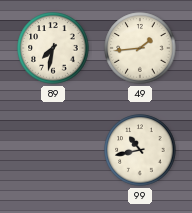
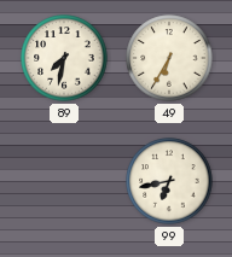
49: 1:44 -> 6:35 (169, 58)
99: 10:43 -> 6:43 (169, 181)
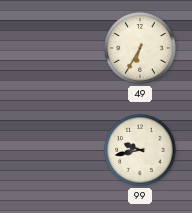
89: 7:32 -> none (64, 58)
99: 6:43 -> 9:43 (140, 150)
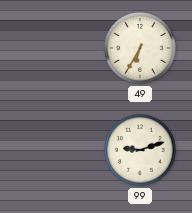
99: 9:43 -> 9:12 (140, 150)
